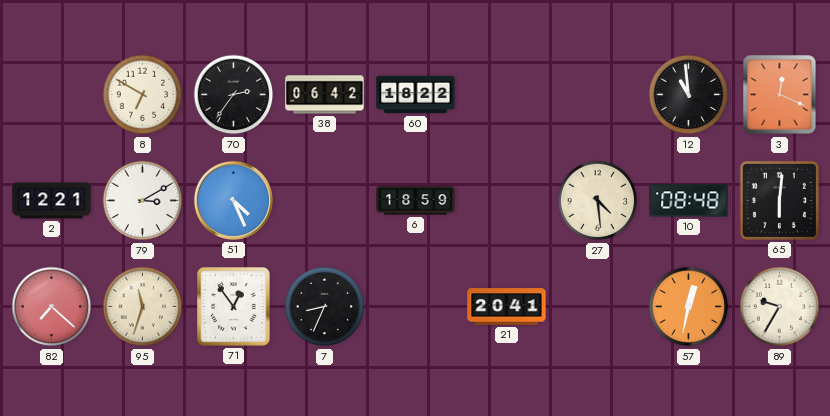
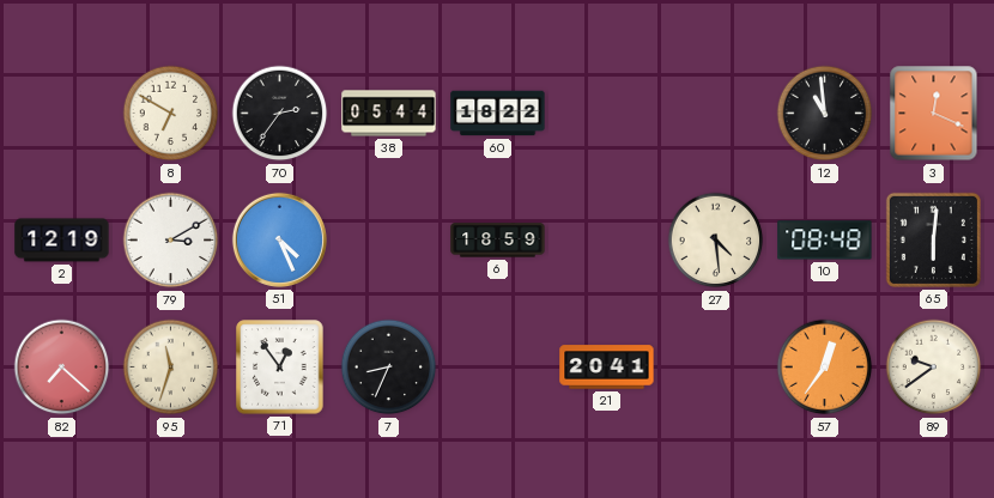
38: 06:42 -> 05:44 (389, 114)
2: 12:21 -> 12:19 (62, 241)
57: 12:32 -> 12:36 (825, 368)
89: 9:35 -> 9:39 (934, 368)
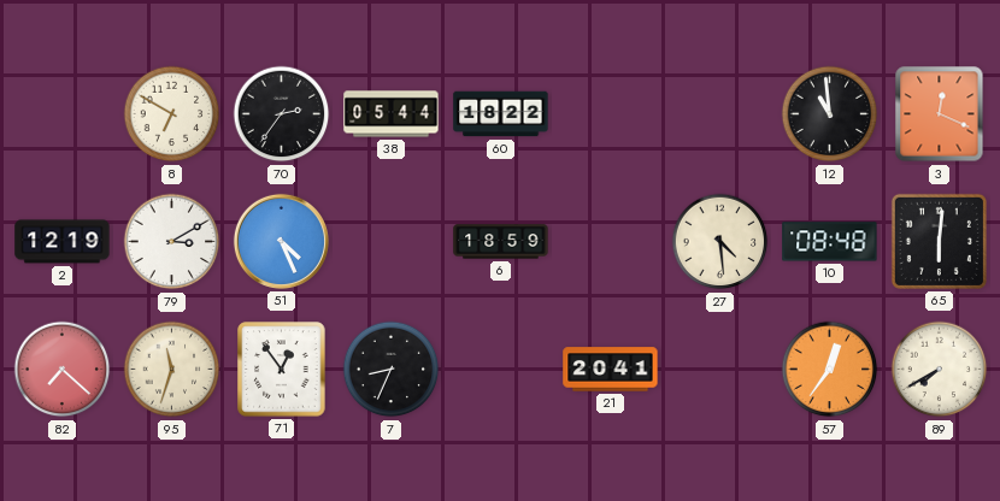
89: 9:39 -> 7:40 (940, 370)
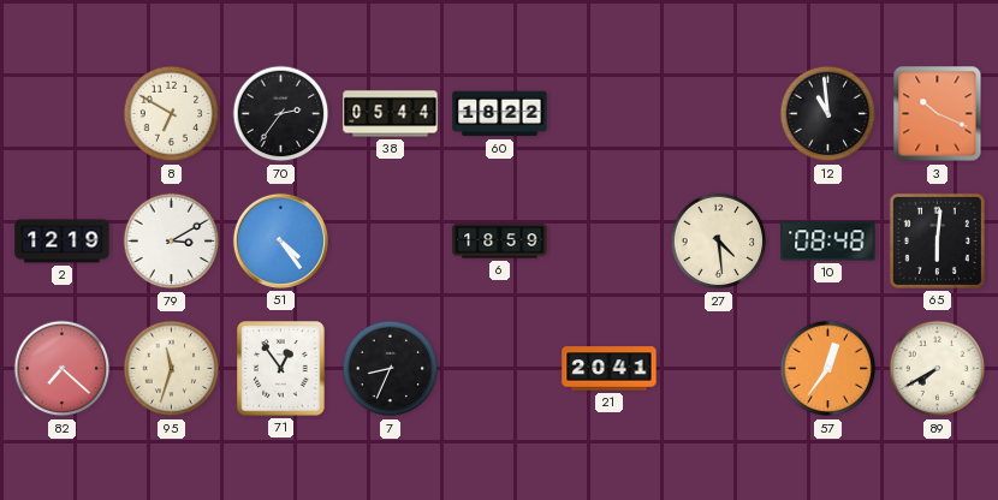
3: 12:19 -> 10:19 (938, 114)
51: 4:26 -> 4:24 (280, 240)
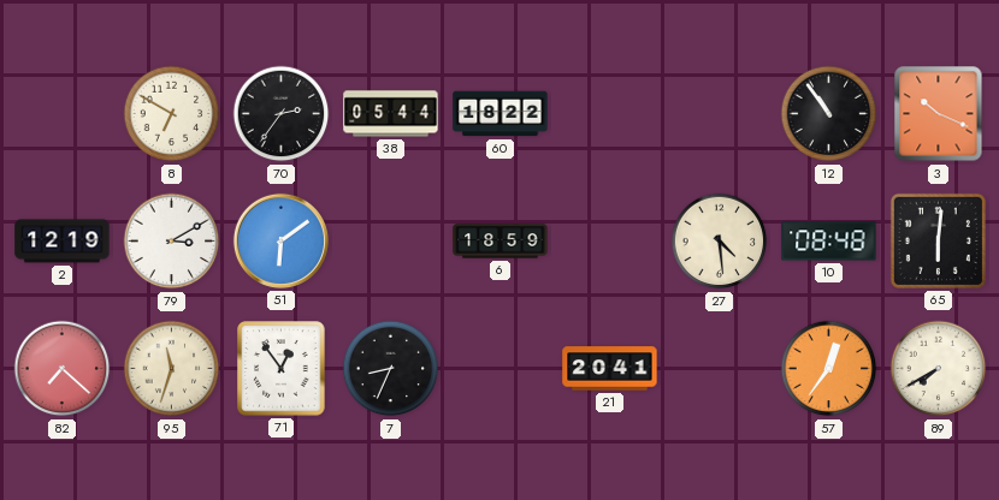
12: 10:59 -> 10:54 (829, 114)
51: 4:24 -> 6:09 (280, 240)
